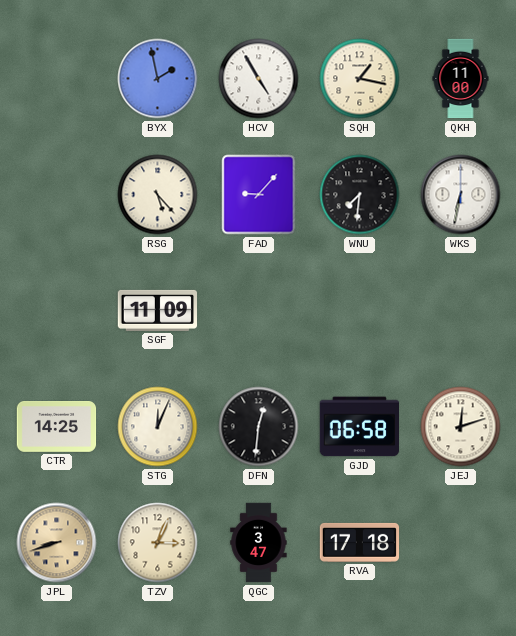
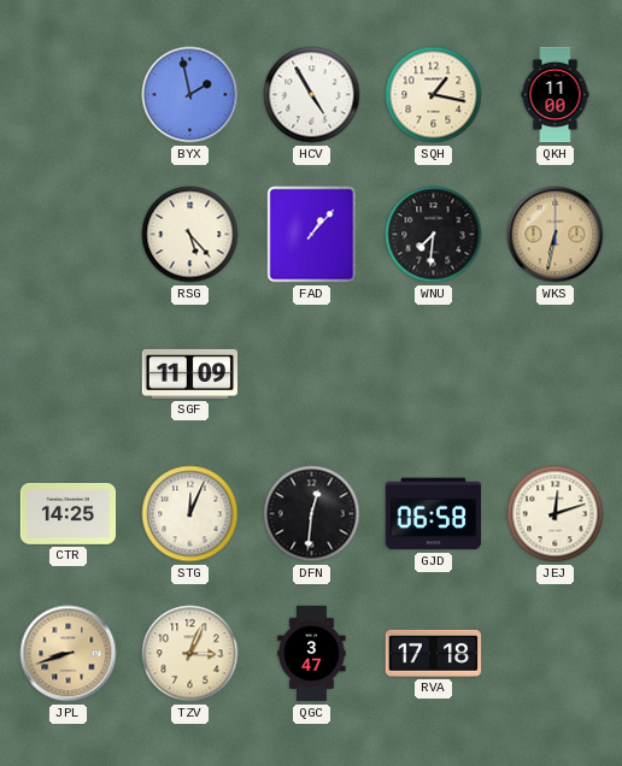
FAD: 9:07 -> 1:07 (312, 235)
WKS dial: white -> champagne (556, 235)
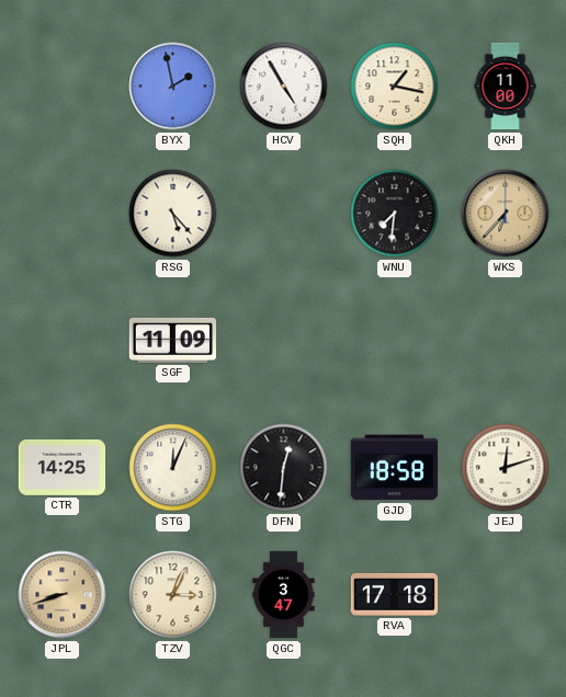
FAD: 1:07 -> none (312, 235)
WKS: 6:32 -> 6:37 (506, 214)
GJD: 06:58 -> 18:58 (394, 468)
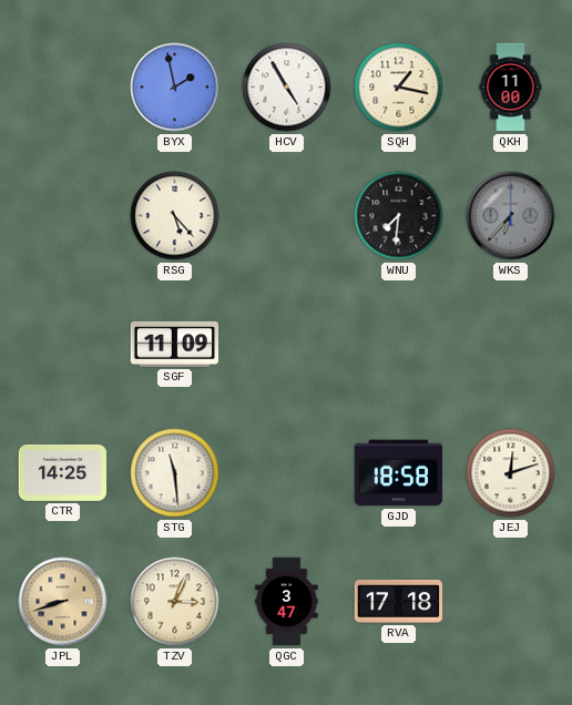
WKS dial: champagne -> grey (511, 216)
STG: 12:04 -> 11:29 (175, 473)
DFN: 12:31 -> none (284, 468)
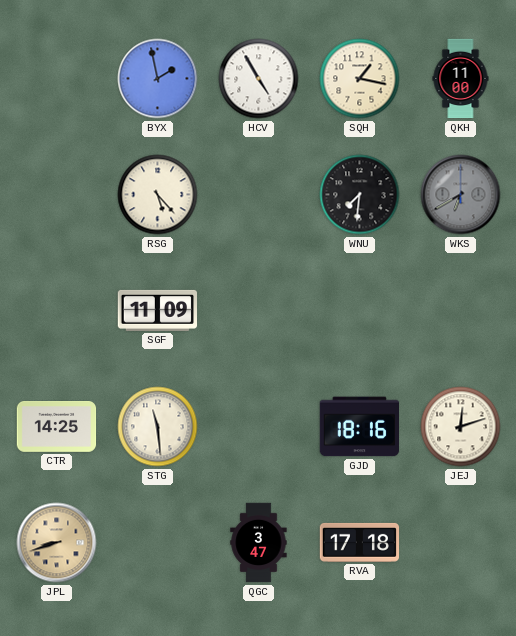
WKS: 6:37 -> 6:40 (461, 195)
GJD: 18:58 -> 18:16 (359, 427)
TZV: 3:04 -> none (175, 602)
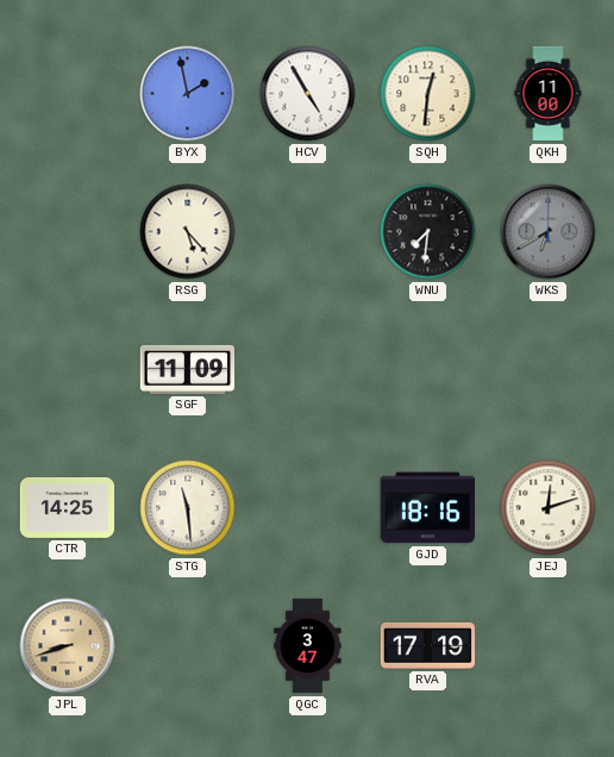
SQH: 1:17 -> 12:31 (428, 94)
RVA: 17:18 -> 17:19 (428, 645)
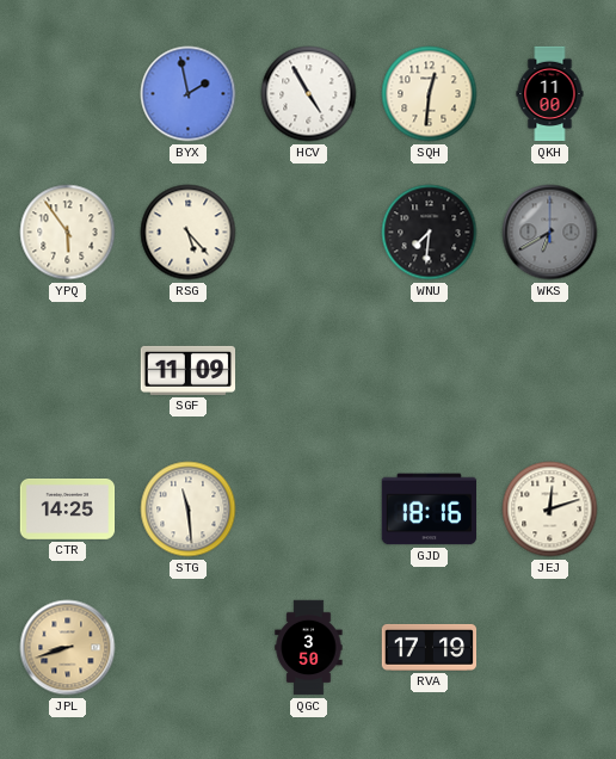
YPQ: none -> 5:54 (68, 233)
QGC: 3:47 -> 3:50 (309, 648)
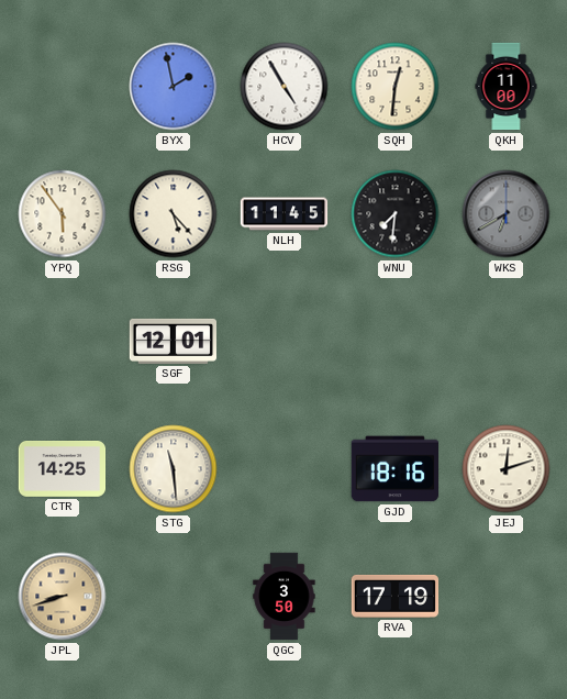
NLH: none -> 11:45 (285, 214)
SGF: 11:09 -> 12:01 (174, 341)
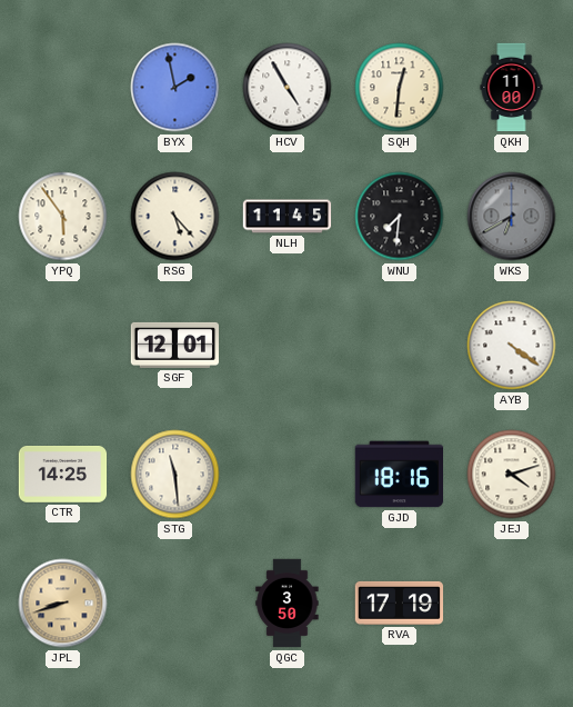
AYB: none -> 4:21 (512, 346)
JEJ: 12:12 -> 4:12 (512, 475)
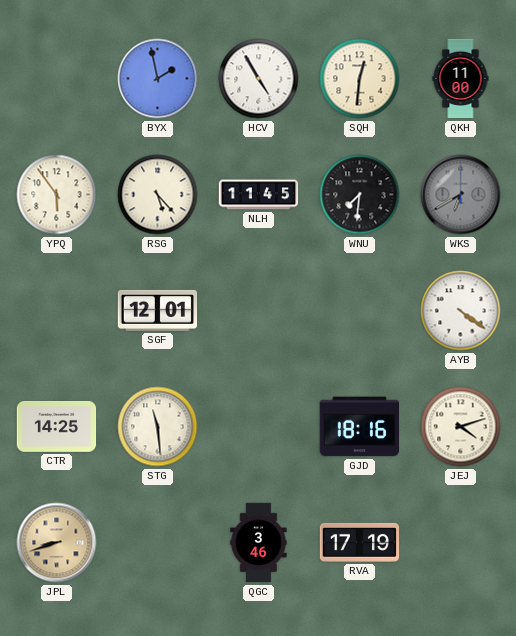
QGC: 3:50 -> 3:46 (259, 543)
